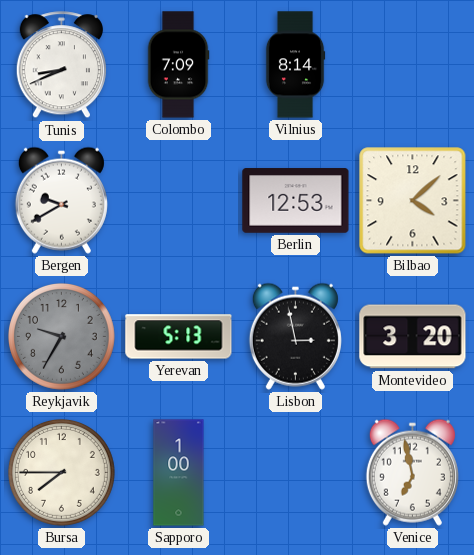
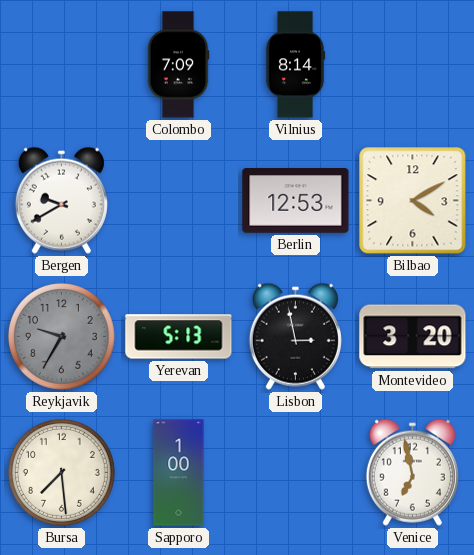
Tunis: 8:41 -> none (61, 65)
Bilbao: 4:08 -> 4:10 (413, 201)
Bursa: 7:45 -> 7:29 (61, 472)
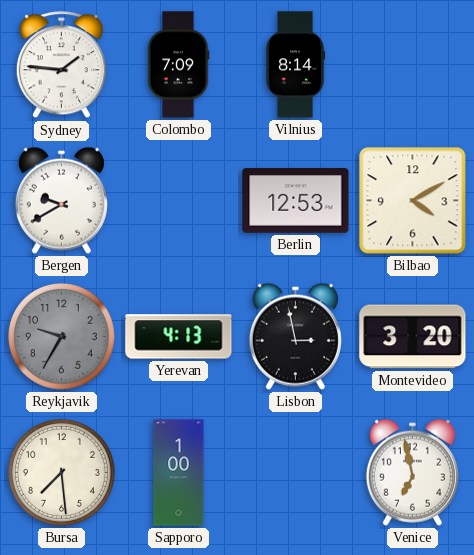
Sydney: none -> 1:46 (61, 65)
Yerevan: 5:13 -> 4:13 (179, 337)
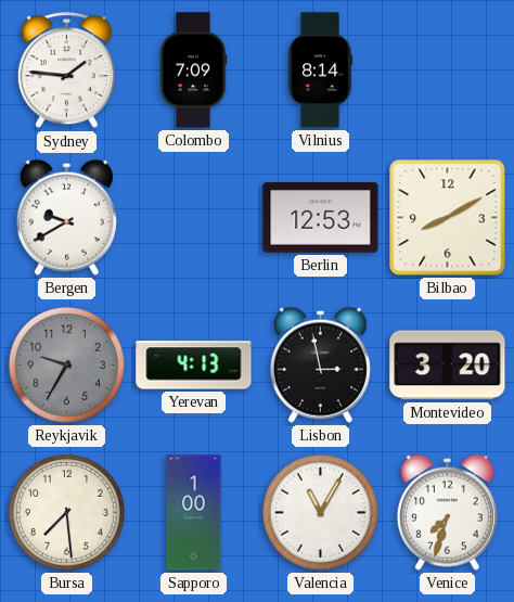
Bilbao: 4:10 -> 8:10 (448, 218)
Valencia: none -> 11:05 (320, 512)
Venice: 6:58 -> 7:33 (447, 512)
